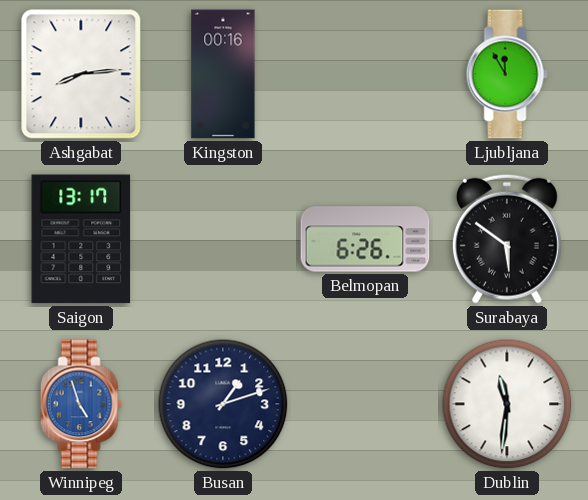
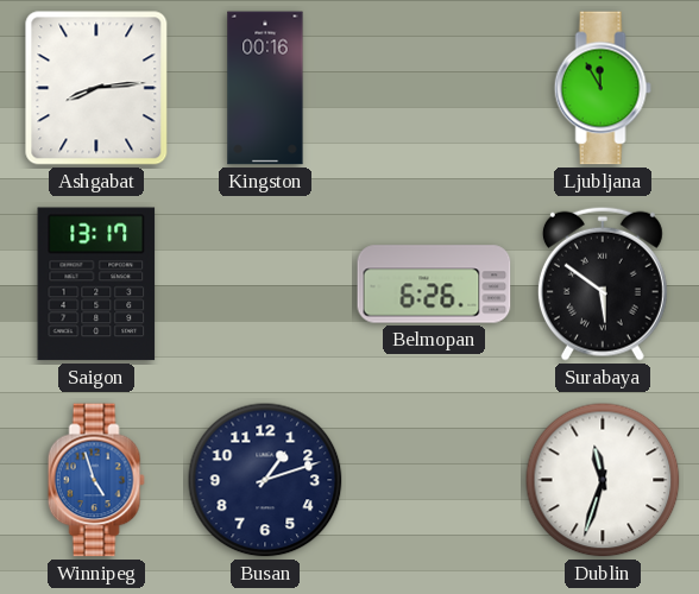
Dublin: 11:31 -> 11:33 (603, 480)
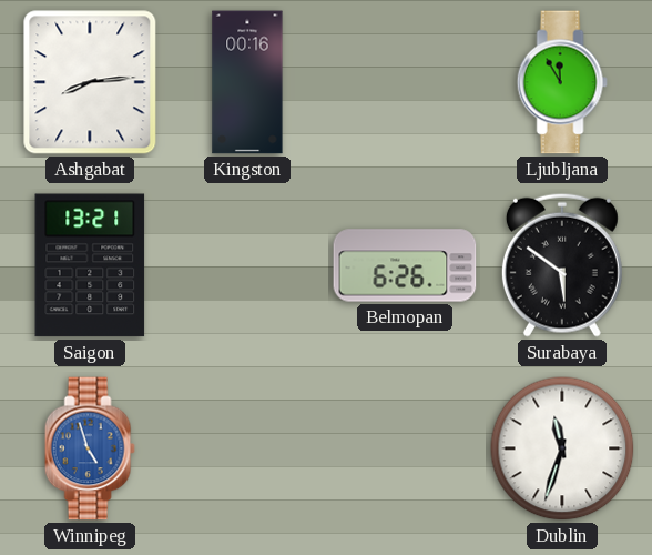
Saigon: 13:17 -> 13:21 (90, 265)
Busan: 1:12 -> none (265, 480)
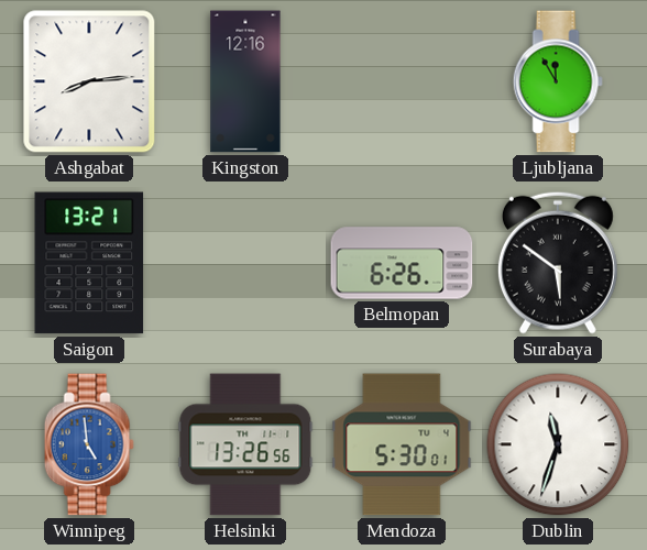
Kingston: 00:16 -> 12:16 (245, 81)
Winnipeg: 4:57 -> 4:59 (89, 444)
Helsinki: none -> 13:26 (245, 444)
Mendoza: none -> 5:30 (402, 444)
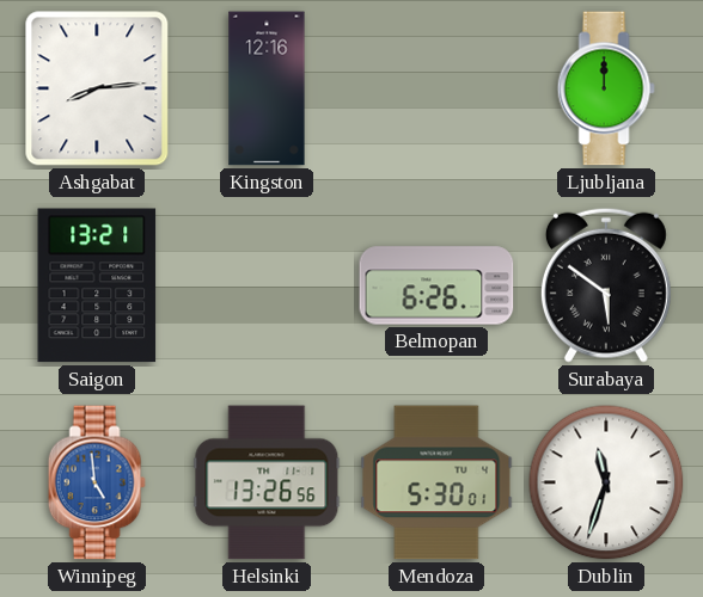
Ljubljana: 11:55 -> 12:00 (606, 88)
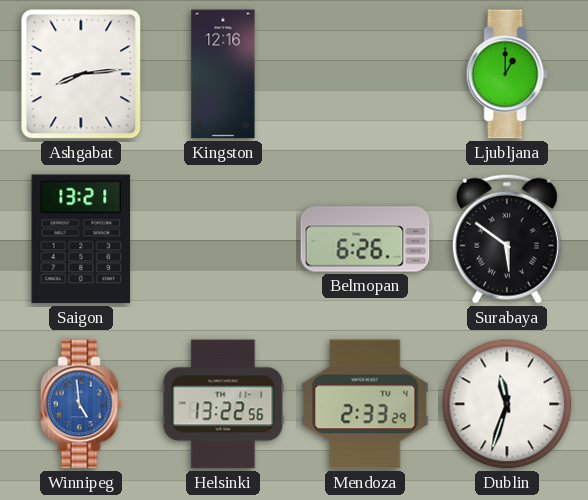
Ljubljana: 12:00 -> 1:00 (507, 74)
Helsinki: 13:26 -> 13:22 (223, 404)
Mendoza: 5:30 -> 2:33 (365, 404)
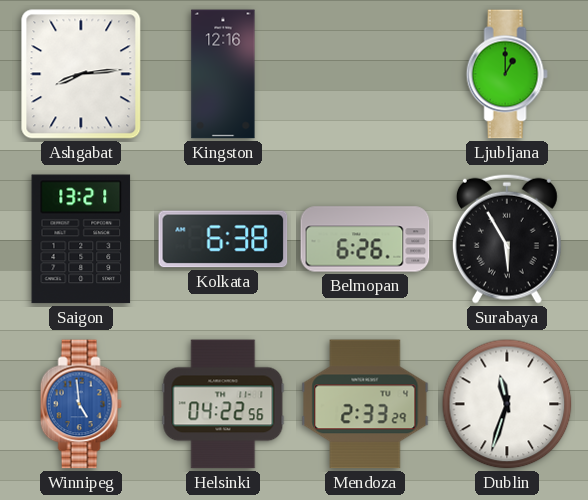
Kolkata: none -> 6:38 (223, 239)
Surabaya: 5:51 -> 5:55 (507, 239)
Helsinki: 13:22 -> 04:22 (223, 404)
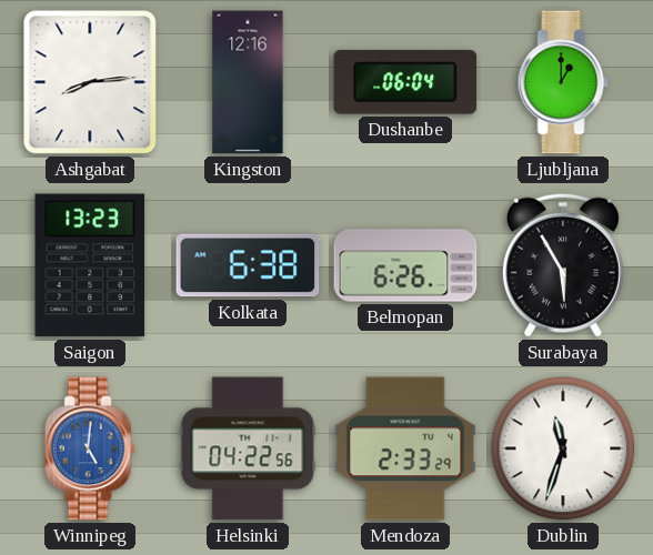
Dushanbe: none -> 06:04 (405, 82)
Saigon: 13:21 -> 13:23 (90, 265)
Winnipeg: 4:59 -> 5:01 (90, 448)
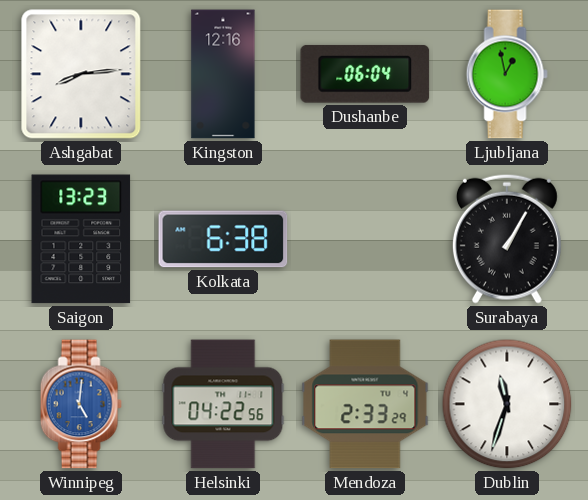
Ljubljana: 1:00 -> 12:58 (507, 74)
Belmopan: 6:26 -> none (405, 265)
Surabaya: 5:55 -> 1:05 (507, 239)
